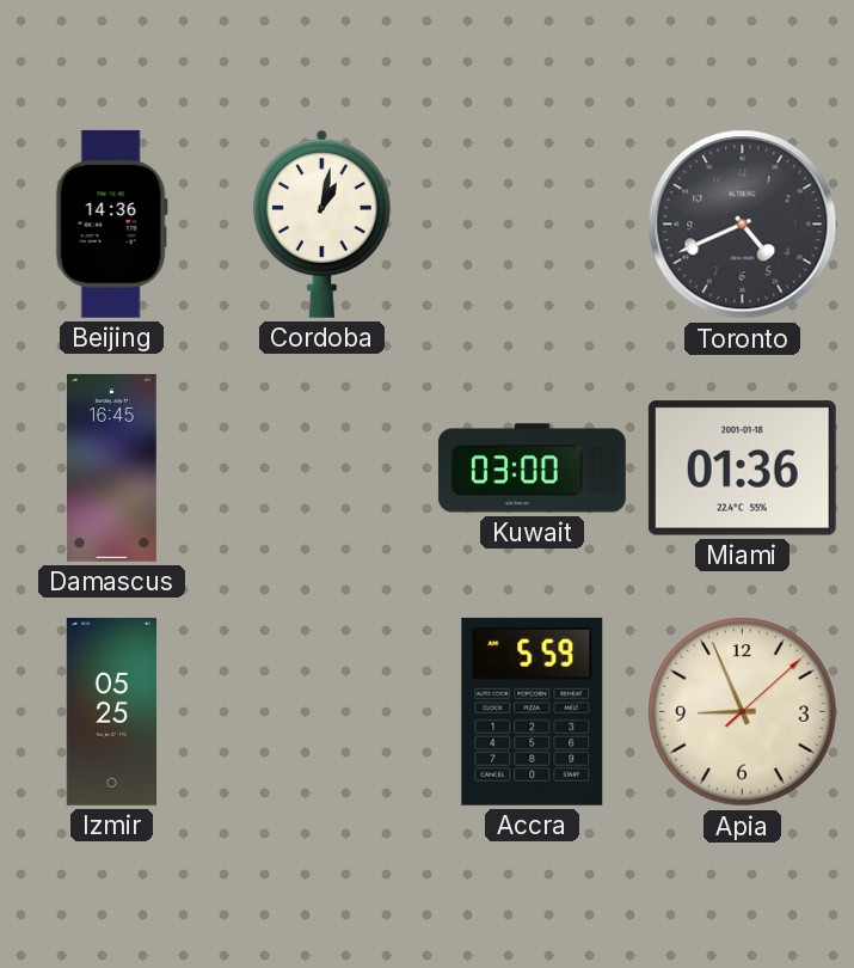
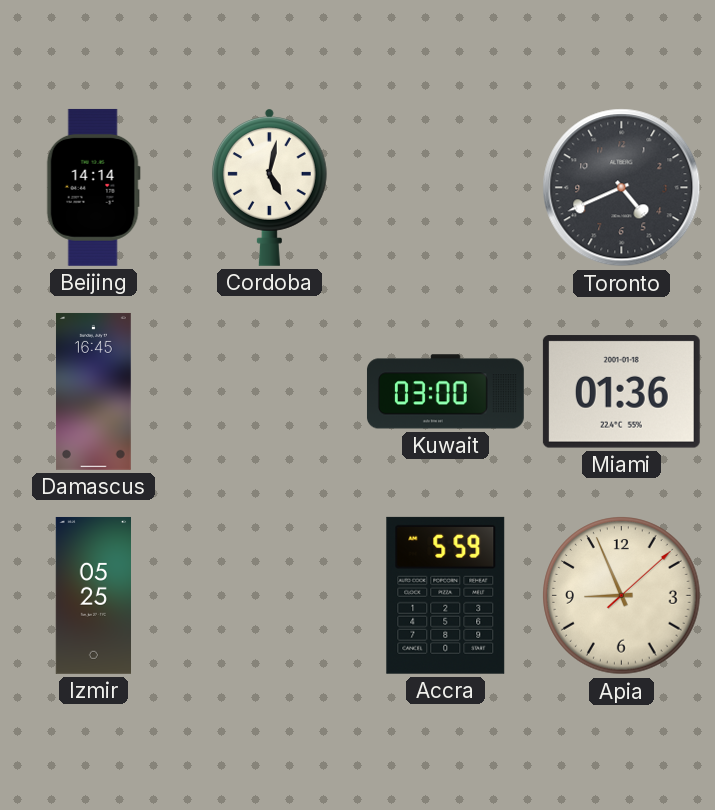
Beijing: 14:36 -> 14:14 (93, 187)
Cordoba: 1:02 -> 5:02 (269, 187)
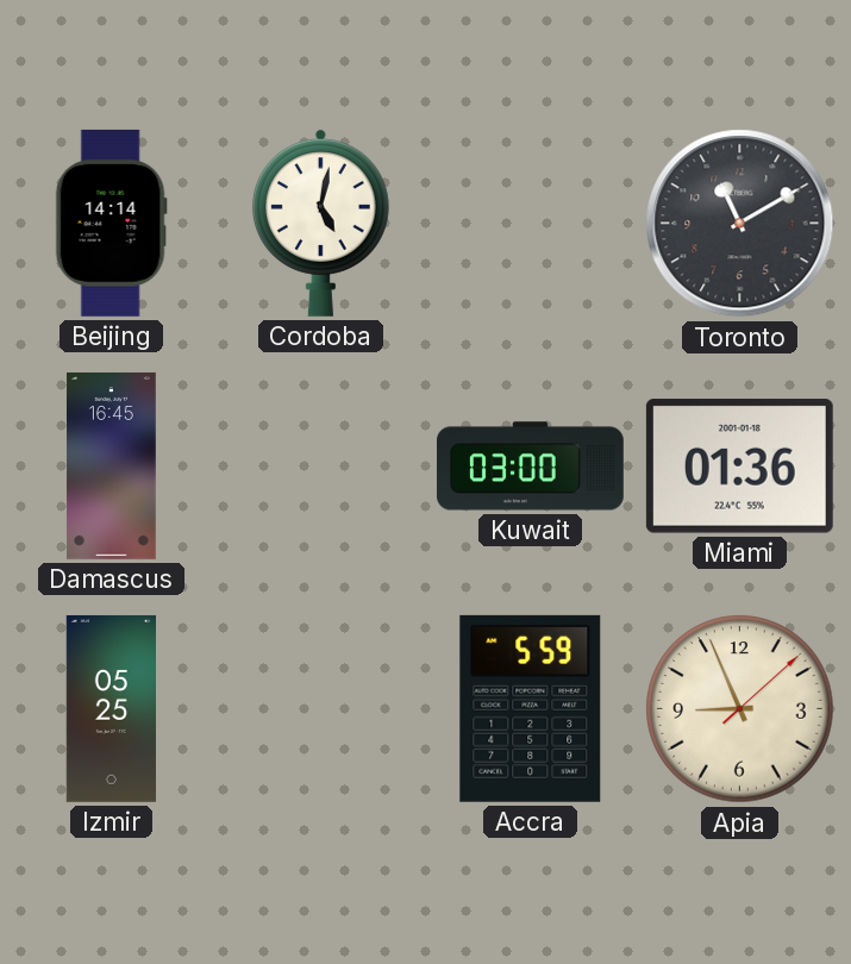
Toronto: 4:41 -> 11:10 (740, 224)
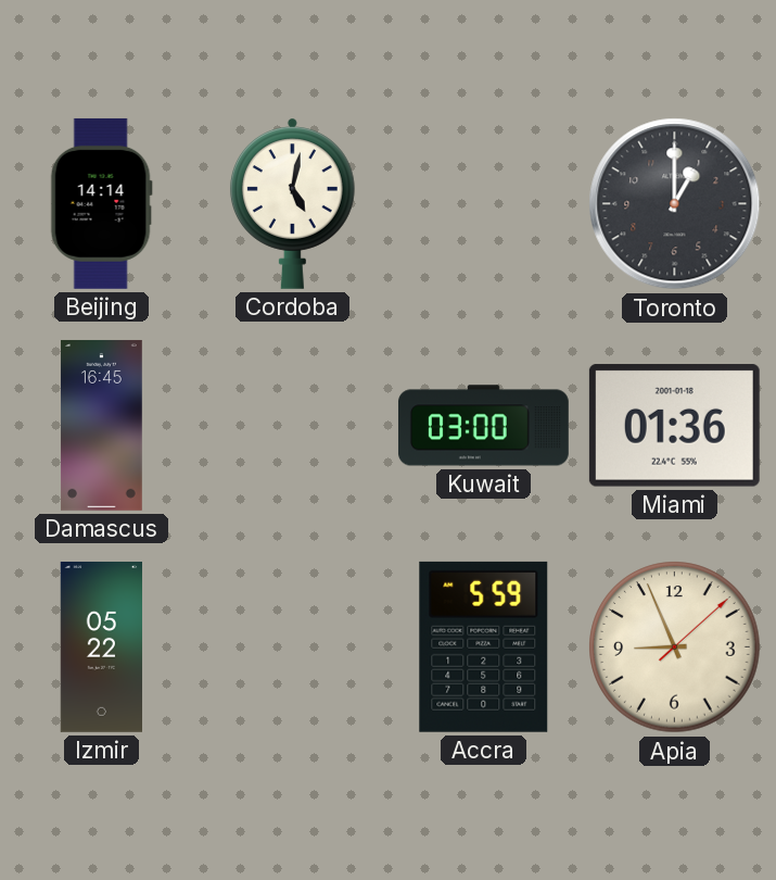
Toronto: 11:10 -> 1:00 (675, 204)
Izmir: 05:25 -> 05:22 (101, 646)
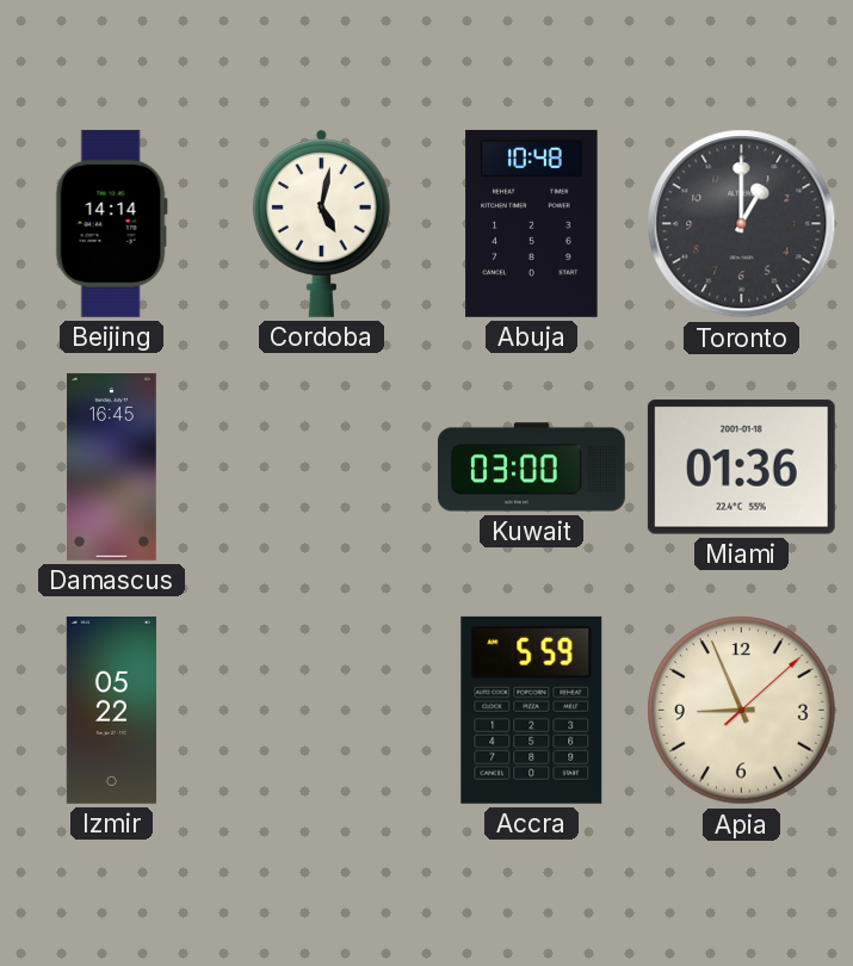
Abuja: none -> 10:48 (532, 223)
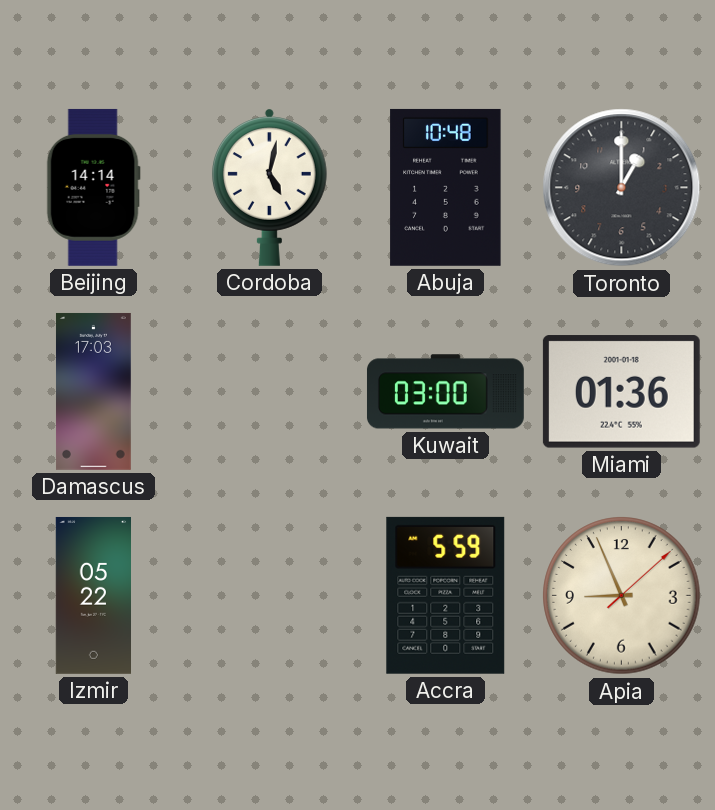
Damascus: 16:45 -> 17:03 (94, 391)
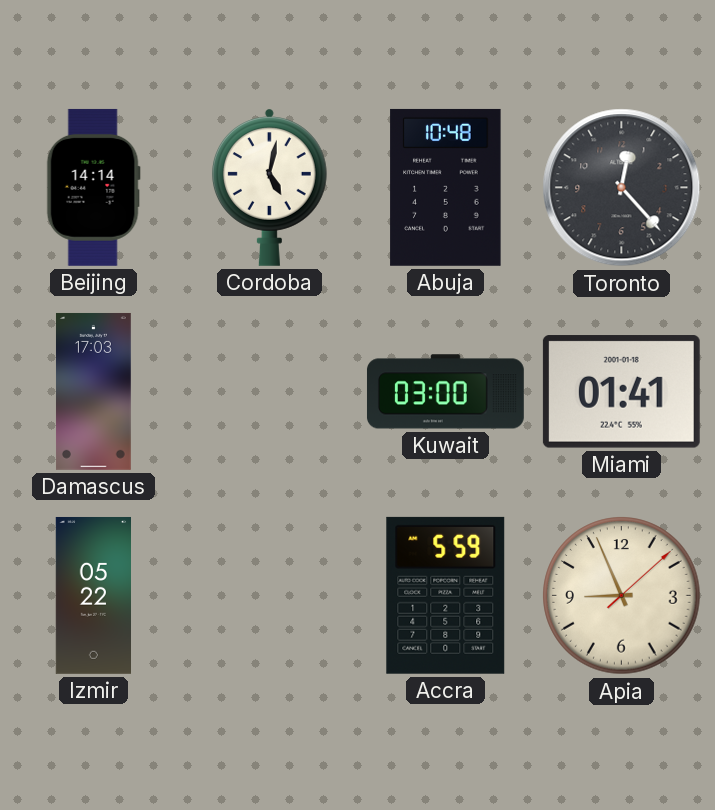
Toronto: 1:00 -> 12:23 (622, 188)
Miami: 01:36 -> 01:41 (621, 392)
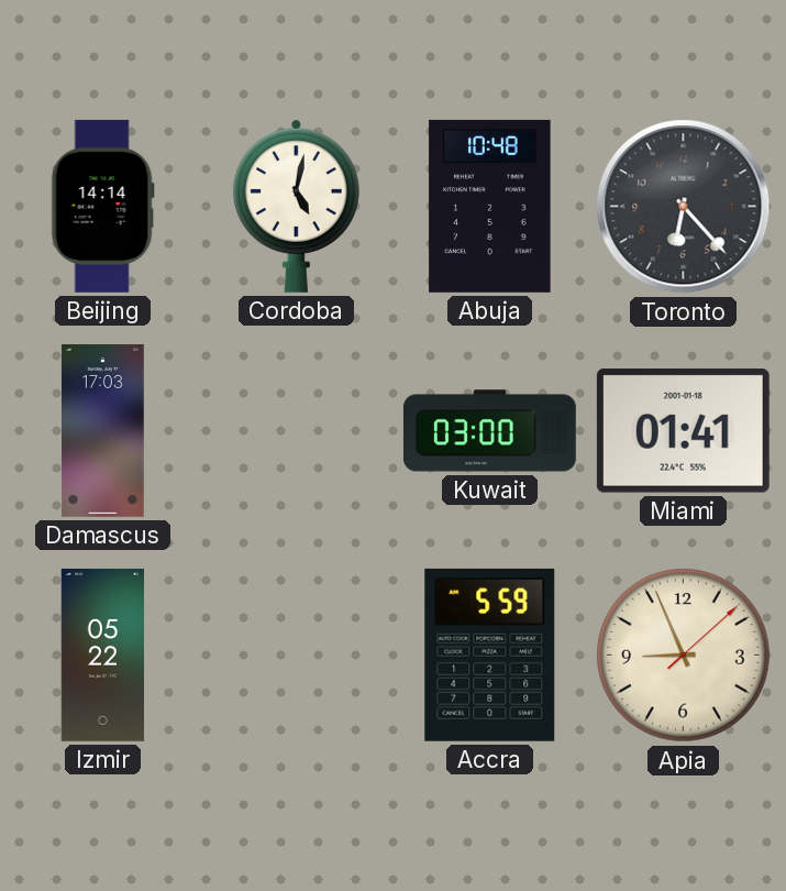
Toronto: 12:23 -> 6:23 (684, 207)
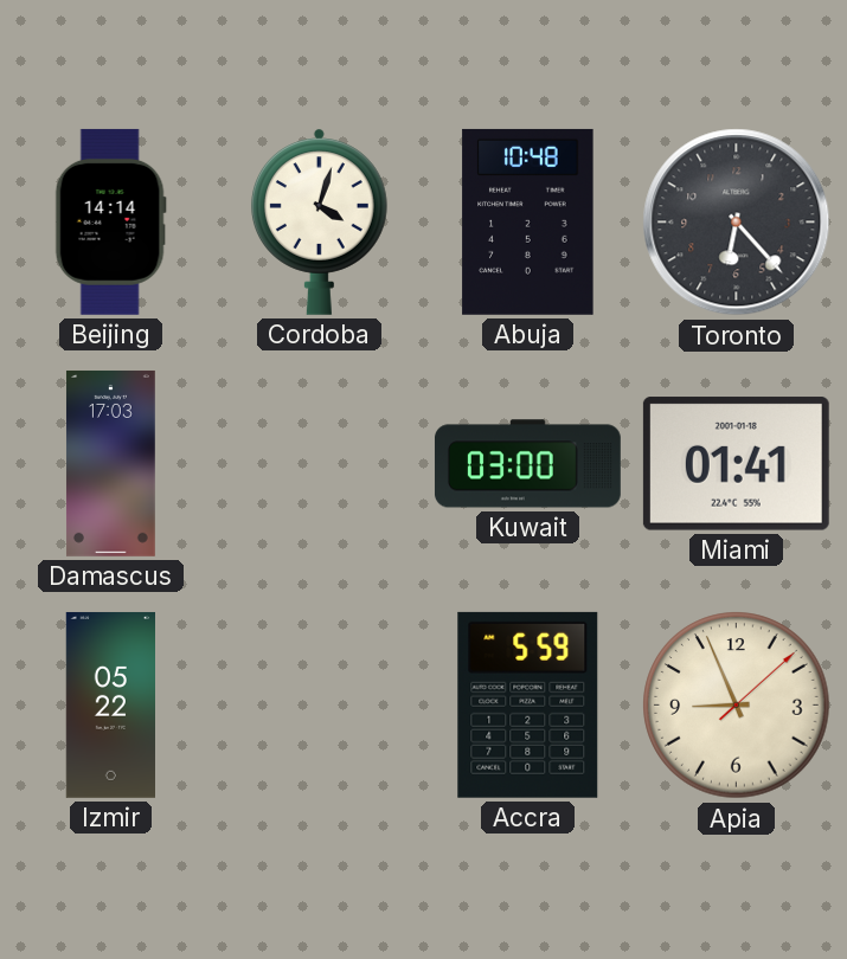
Cordoba: 5:02 -> 4:03 (319, 221)
